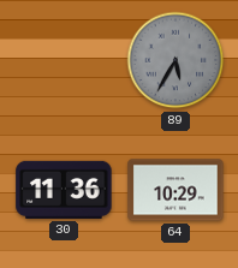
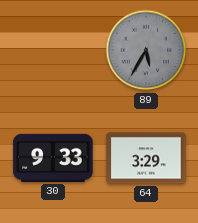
30: 11:36 -> 9:33 (53, 158)
64: 10:29 -> 3:29 (146, 158)
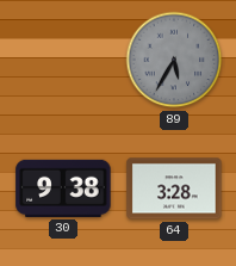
30: 9:33 -> 9:38 (63, 188)
64: 3:29 -> 3:28 (174, 188)
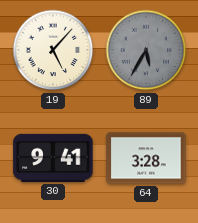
19: none -> 5:07 (53, 50)
30: 9:38 -> 9:41 (53, 158)
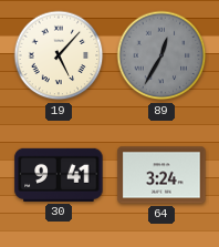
89: 5:35 -> 12:35 (161, 55)
64: 3:28 -> 3:24 (161, 175)
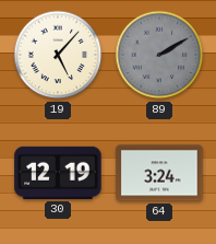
89: 12:35 -> 2:10 (159, 55)
30: 9:41 -> 12:19 (58, 173)
